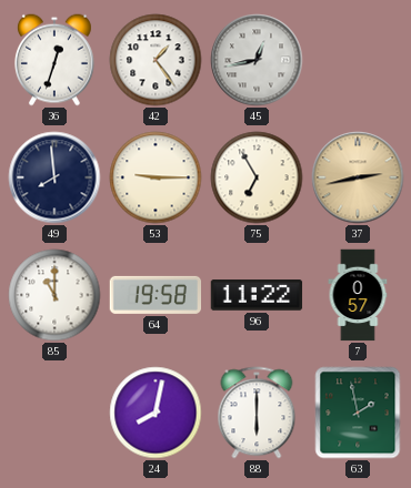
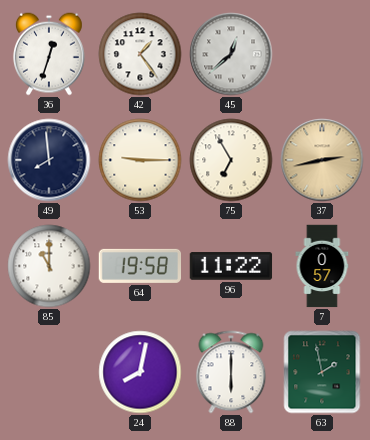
45: 12:43 -> 12:38 (231, 54)
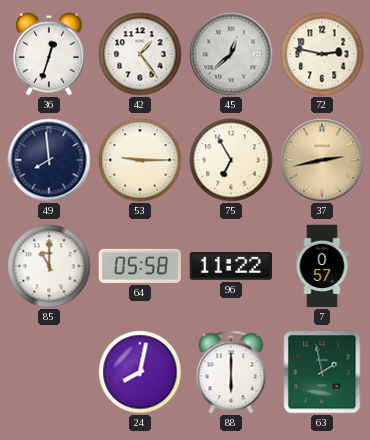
72: none -> 2:47 (322, 54)
64: 19:58 -> 05:58 (140, 266)
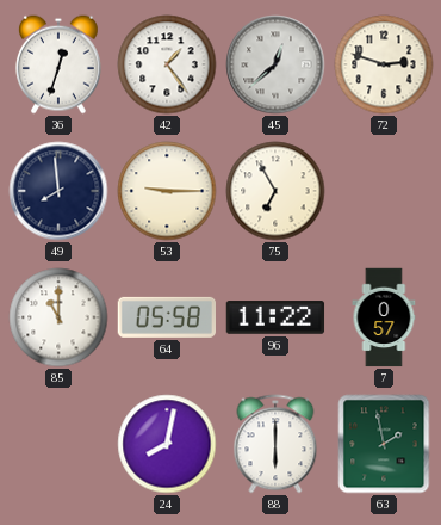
72: 2:47 -> 2:48 (384, 64)
37: 2:43 -> none (322, 160)
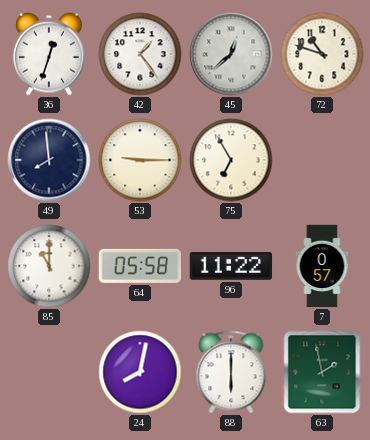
72: 2:48 -> 10:48 (322, 54)
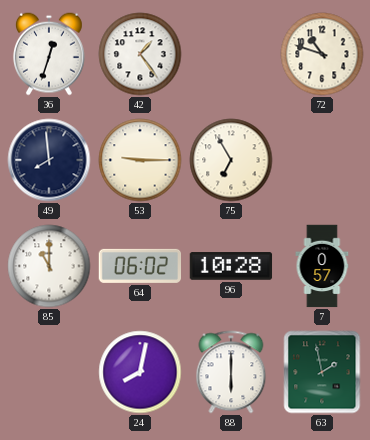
45: 12:38 -> none (231, 54)
64: 05:58 -> 06:02 (140, 266)
96: 11:22 -> 10:28 (231, 266)
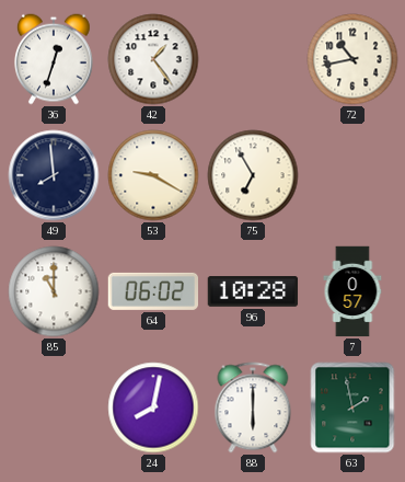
72: 10:48 -> 10:43 (352, 59)
53: 9:15 -> 9:20 (153, 175)
